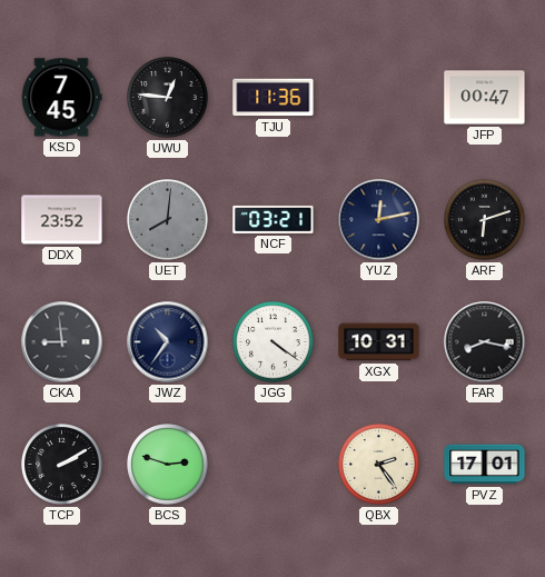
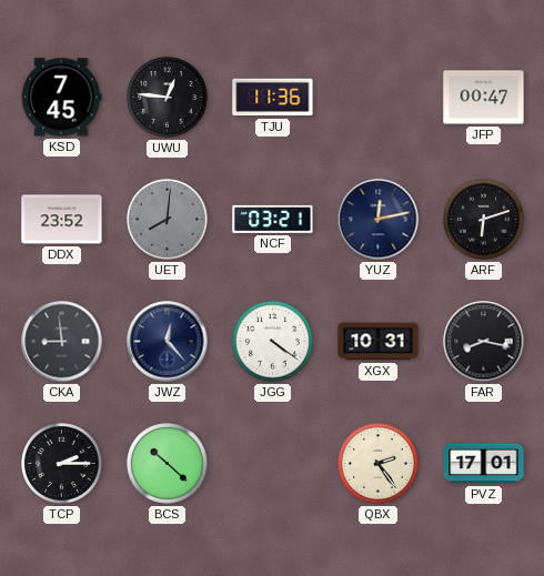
JWZ: 10:36 -> 12:23 (168, 342)
TCP: 2:10 -> 2:15 (62, 464)
BCS: 2:48 -> 10:22 (168, 464)
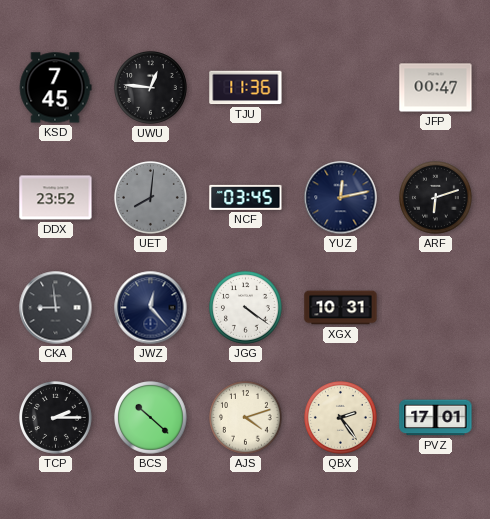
NCF: 03:21 -> 03:45 (246, 197)
FAR: 8:17 -> none (484, 342)
AJS: none -> 4:12 (246, 418)
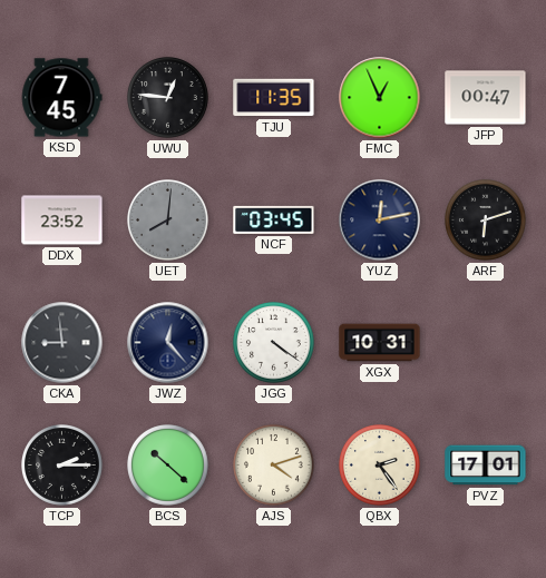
TJU: 11:36 -> 11:35 (274, 98)
FMC: none -> 12:56 (380, 98)
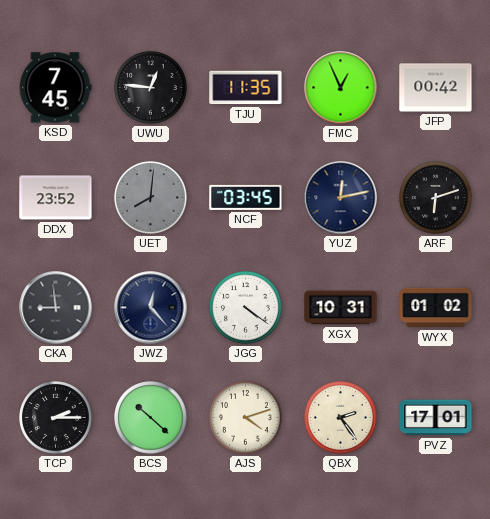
JFP: 00:47 -> 00:42 (436, 88)
WYX: none -> 01:02 (436, 308)
